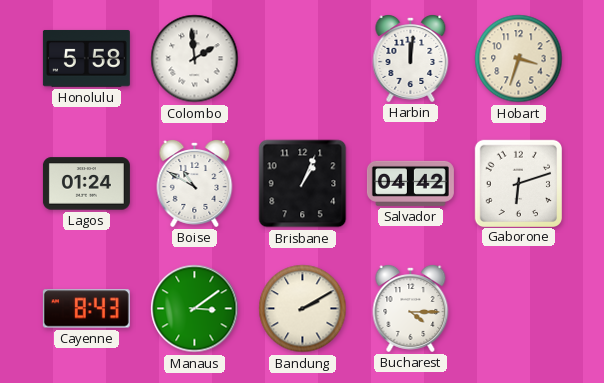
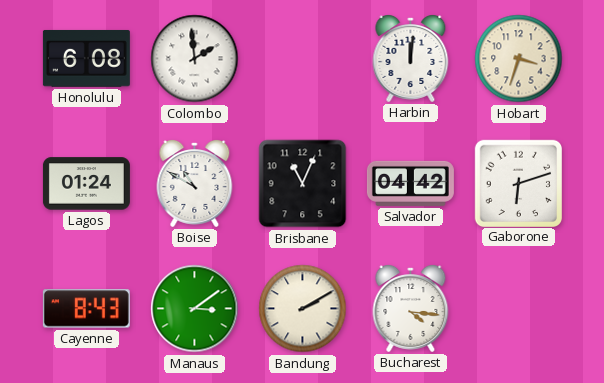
Honolulu: 5:58 -> 6:08 (86, 58)
Brisbane: 1:04 -> 11:04 (303, 184)
Bucharest: 4:15 -> 4:16 (411, 309)
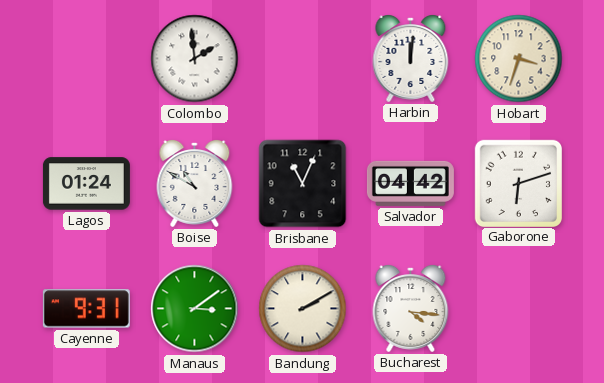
Honolulu: 6:08 -> none (86, 58)
Cayenne: 8:43 -> 9:31 (86, 309)
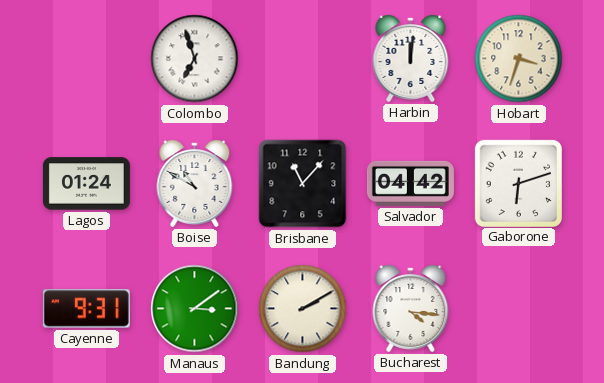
Colombo: 1:59 -> 6:57 (195, 59)
Brisbane: 11:04 -> 11:07 (303, 184)
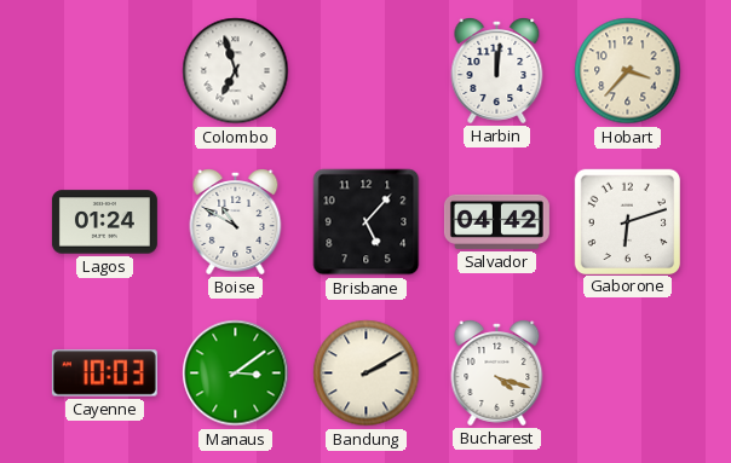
Hobart: 3:33 -> 3:37 (628, 71)
Brisbane: 11:07 -> 5:07 (367, 222)
Cayenne: 9:31 -> 10:03 (104, 374)
Bucharest: 4:16 -> 4:18 (497, 374)
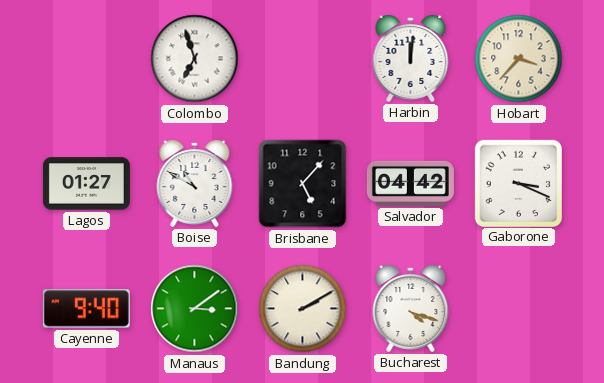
Lagos: 01:24 -> 01:27 (86, 184)
Gaborone: 6:12 -> 3:19 (518, 183)
Cayenne: 10:03 -> 9:40 (86, 309)
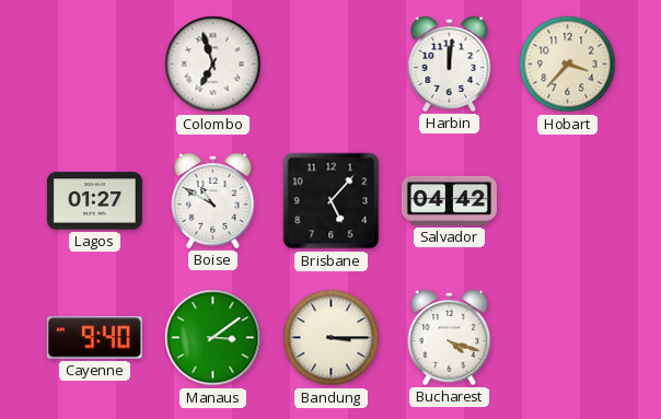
Gaborone: 3:19 -> none (518, 183)
Bandung: 2:10 -> 3:15 (332, 338)
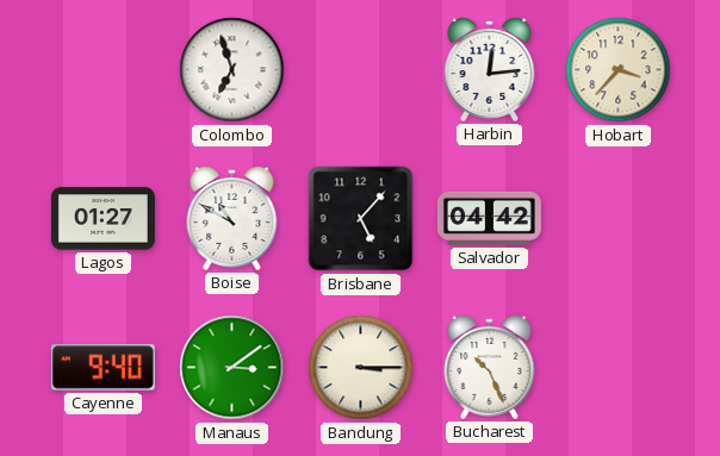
Harbin: 12:01 -> 12:14 (490, 70)
Bucharest: 4:18 -> 10:26 (490, 368)
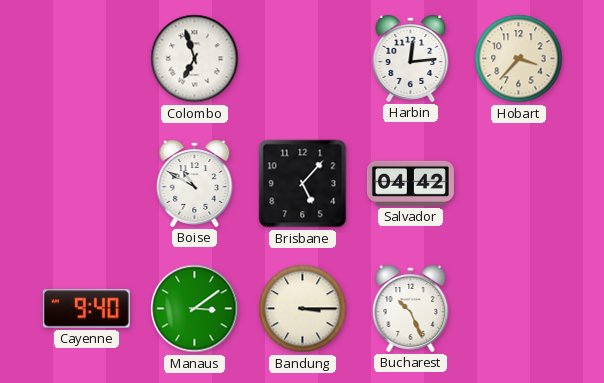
Lagos: 01:27 -> none (103, 219)
